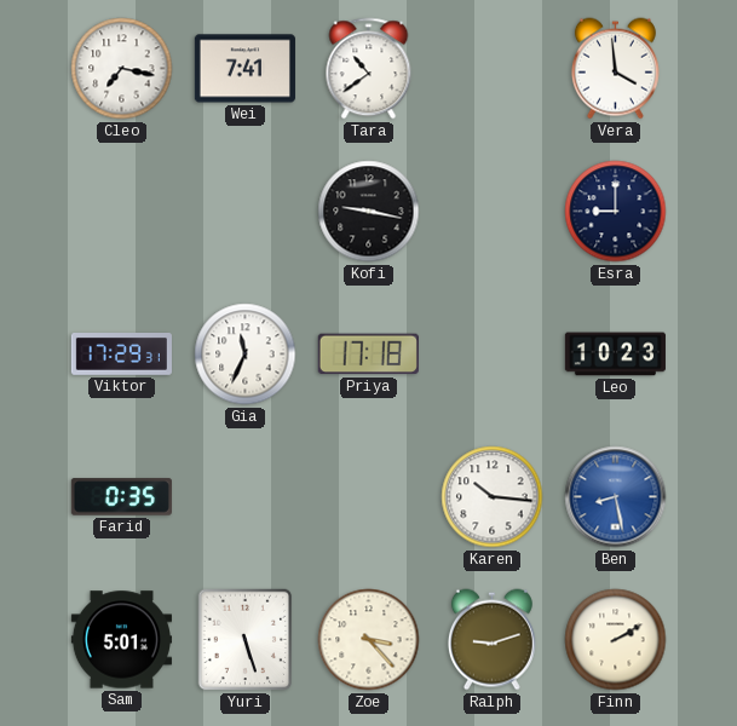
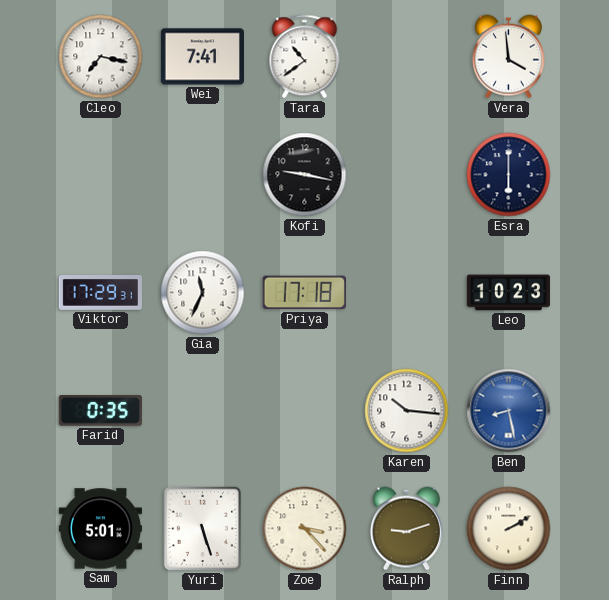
Esra: 9:00 -> 6:00 (509, 175)
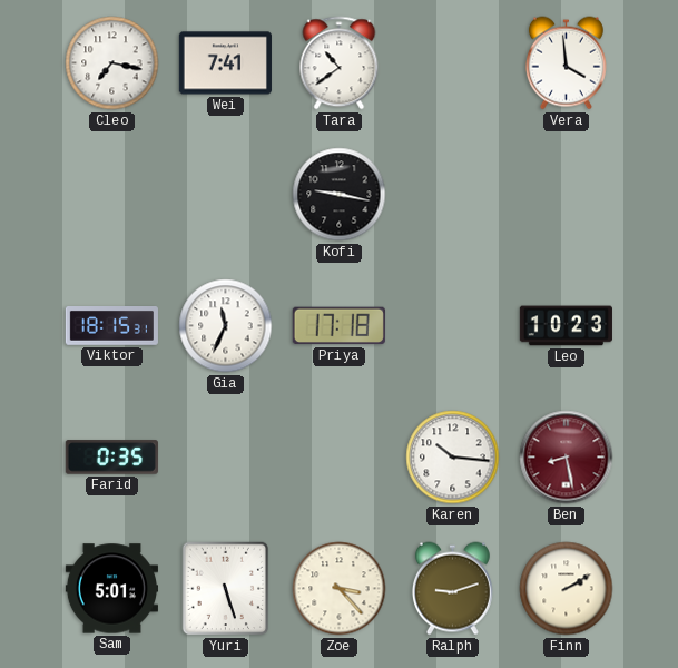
Esra: 6:00 -> none (509, 175)
Viktor: 17:29 -> 18:15 (111, 326)
Ben dial: blue -> burgundy (567, 458)
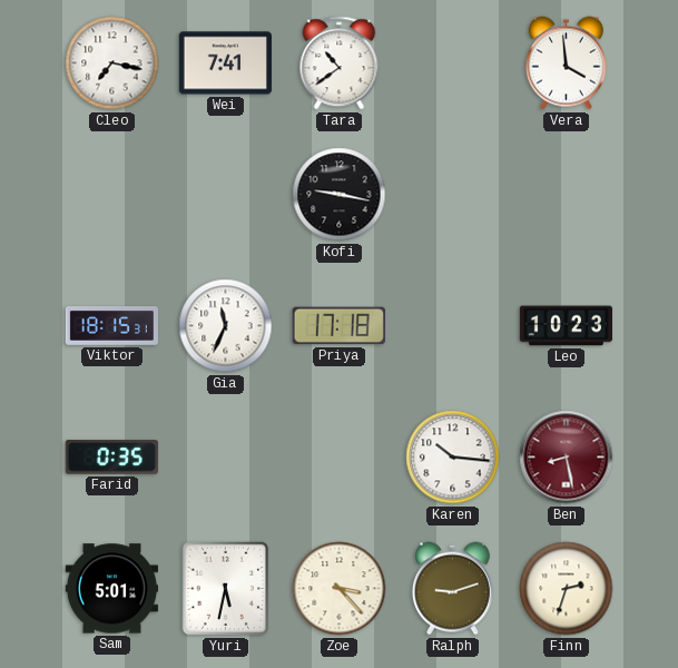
Yuri: 5:27 -> 5:32 (226, 589)
Finn: 2:10 -> 2:33 (567, 589)
